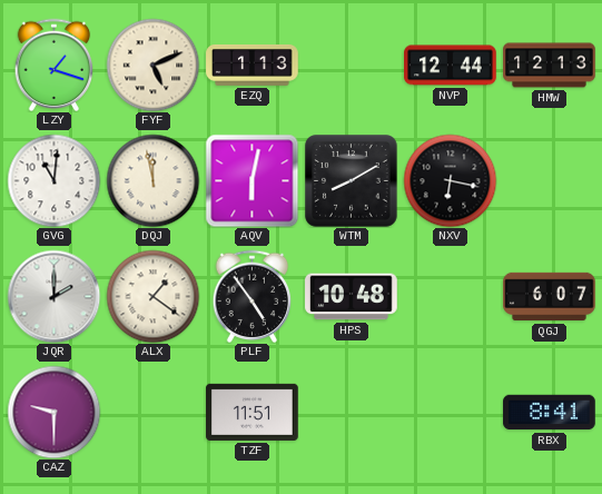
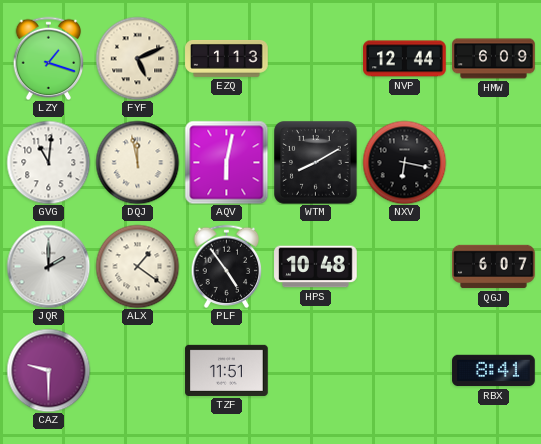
HMW: 12:13 -> 6:09 (494, 59)
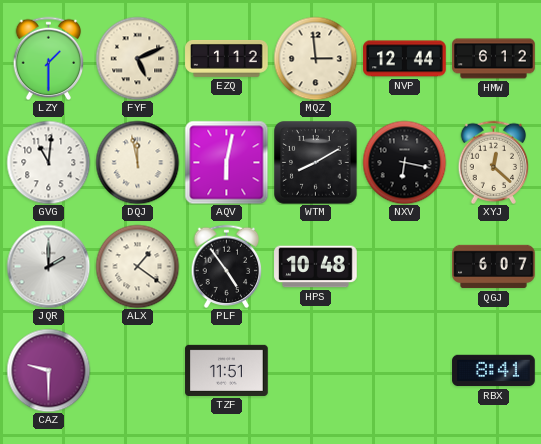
LZY: 1:18 -> 1:30 (49, 58)
EZQ: 1:13 -> 1:12 (227, 58)
MQZ: none -> 2:59 (315, 58)
HMW: 6:09 -> 6:12 (494, 59)
XYJ: none -> 12:22 (494, 162)
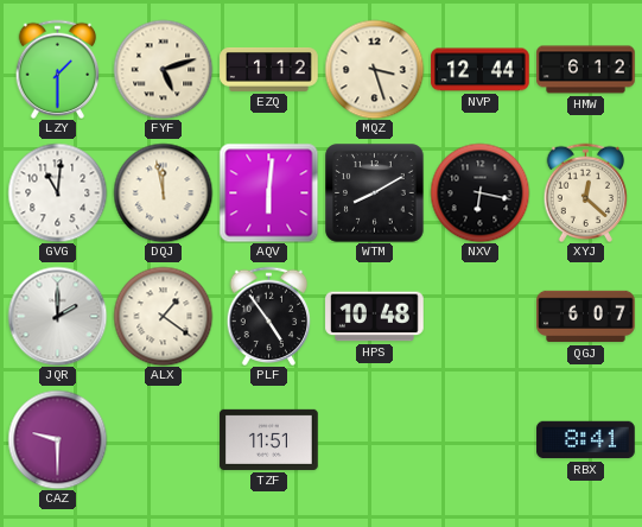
FYF: 5:11 -> 5:12 (163, 69)
MQZ: 2:59 -> 3:27 (374, 69)
AQV: 6:02 -> 6:01 (268, 192)
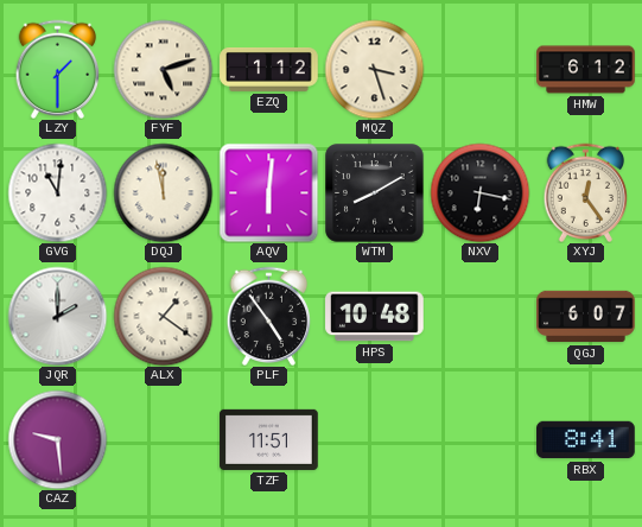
NVP: 12:44 -> none (481, 70)
XYJ: 12:22 -> 12:24 (586, 192)
CAZ: 9:30 -> 9:29 (57, 439)
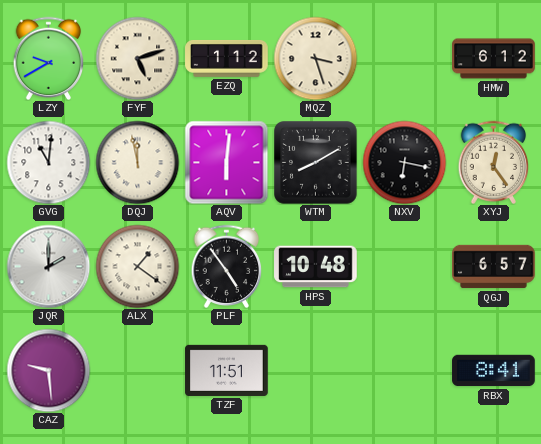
LZY: 1:30 -> 9:40 (49, 58)
QGJ: 6:07 -> 6:57 (494, 267)
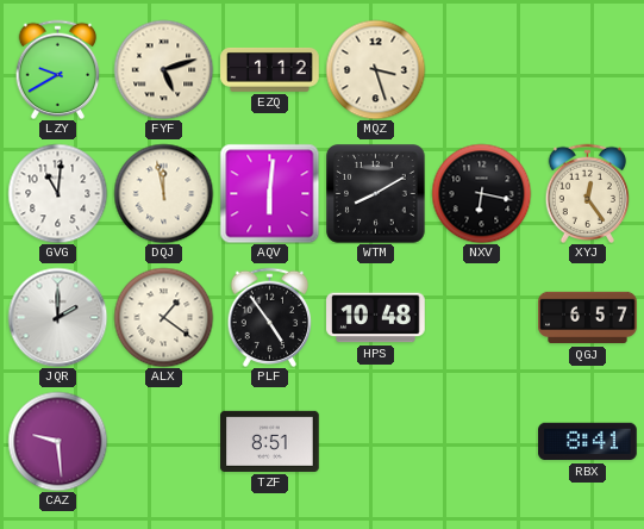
HMW: 6:12 -> none (494, 59)
TZF: 11:51 -> 8:51 (270, 441)
